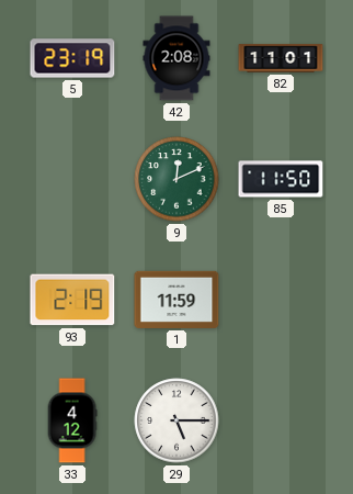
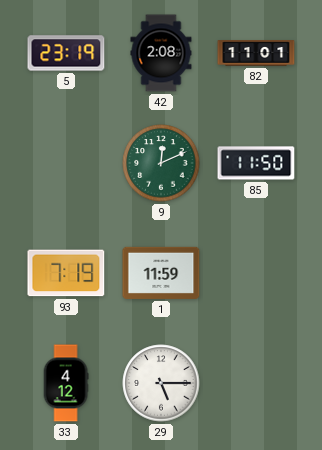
93: 2:19 -> 7:19 (66, 273)
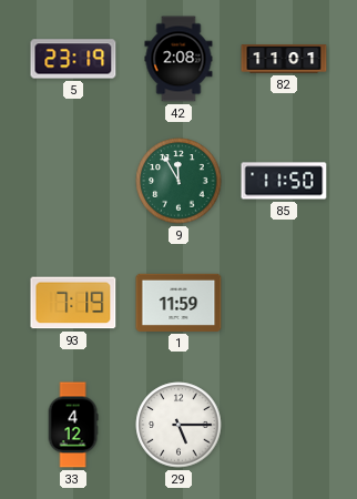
9: 12:11 -> 11:55 (178, 181)
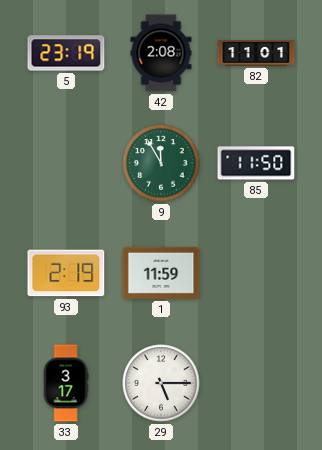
93: 7:19 -> 2:19 (66, 273)
33: 4:12 -> 3:17 (66, 383)
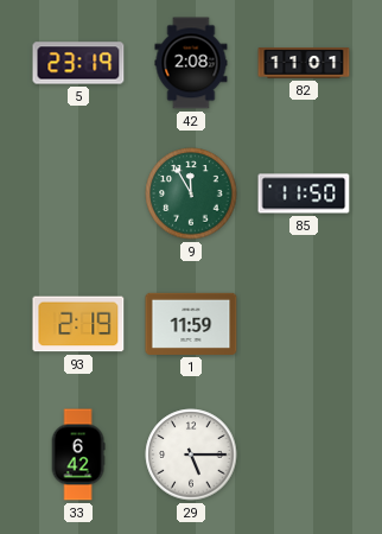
33: 3:17 -> 6:42 (78, 454)
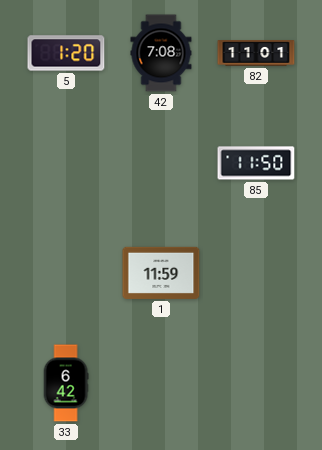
5: 23:19 -> 1:20 (66, 53)
42: 2:08 -> 7:08 (161, 53)
9: 11:55 -> none (191, 193)
93: 2:19 -> none (78, 324)
29: 5:15 -> none (191, 454)
